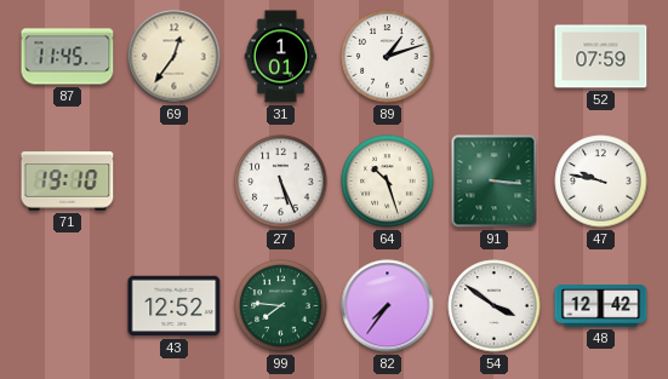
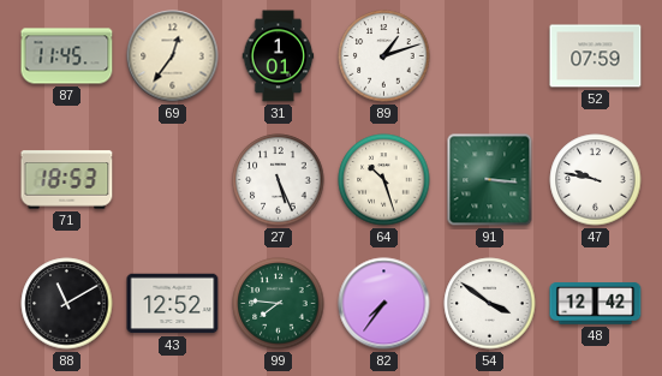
71: 19:10 -> 18:53 (67, 180)
88: none -> 11:10 (67, 304)
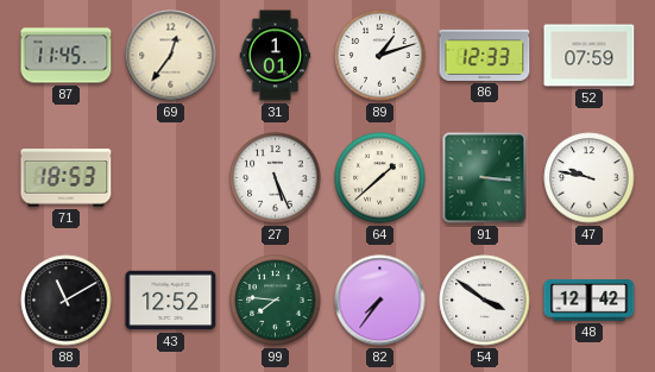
86: none -> 12:33 (485, 55)
64: 10:27 -> 1:38 (380, 178)
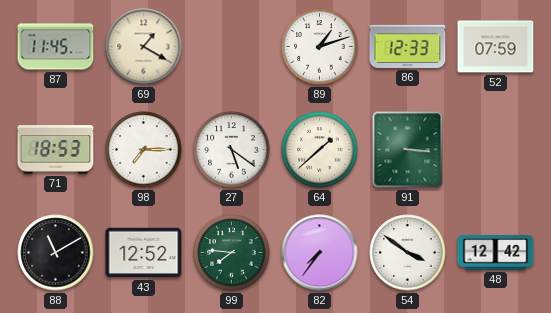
69: 12:36 -> 1:20 (144, 47)
31: 1:01 -> none (276, 56)
98: none -> 7:15 (144, 150)
27: 5:26 -> 5:21 (232, 150)
47: 9:47 -> none (590, 178)
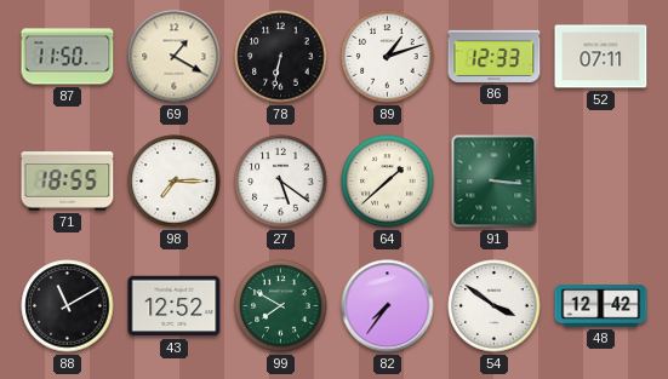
87: 11:45 -> 11:50 (68, 57)
78: none -> 6:32 (281, 57)
52: 07:59 -> 07:11 (601, 57)
71: 18:53 -> 18:55 (68, 182)
99: 7:46 -> 7:50 (281, 306)
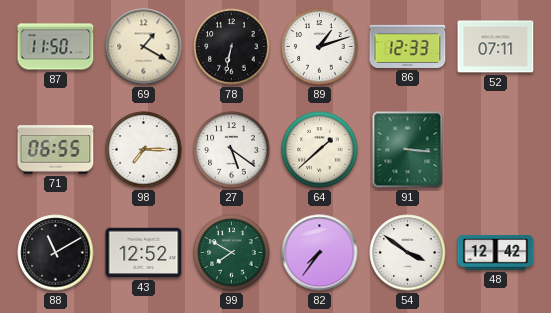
71: 18:55 -> 06:55 (56, 150)
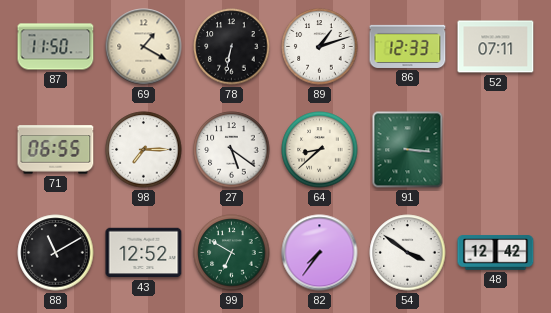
64: 1:38 -> 8:38 (320, 150)
99: 7:50 -> 6:50 (232, 253)
